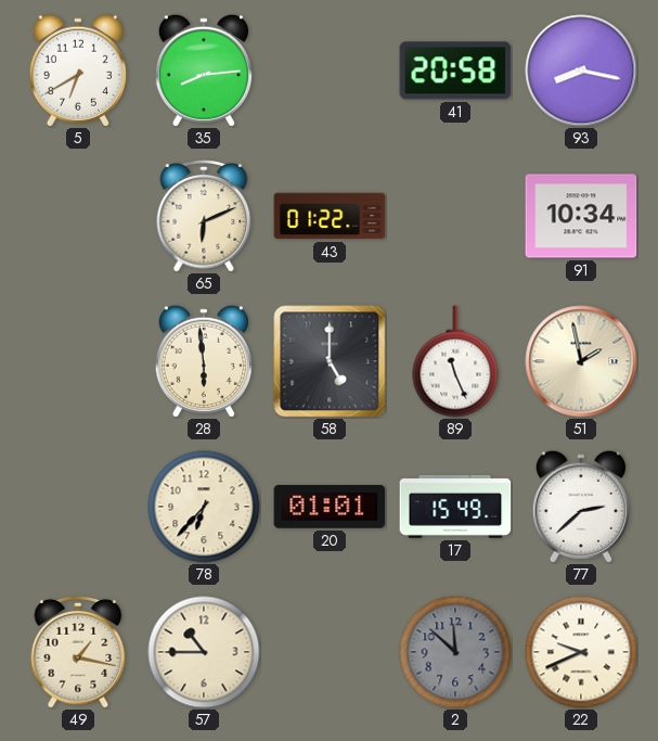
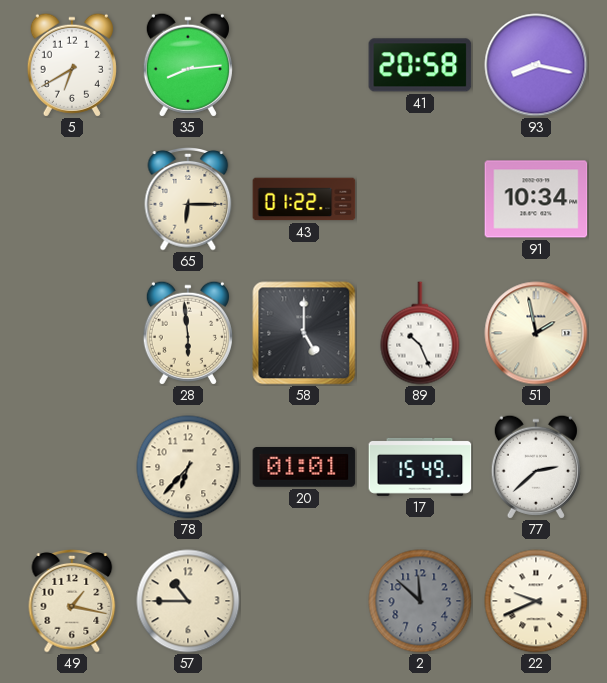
65: 6:11 -> 6:15 (188, 200)
89: 11:26 -> 10:26 (420, 333)
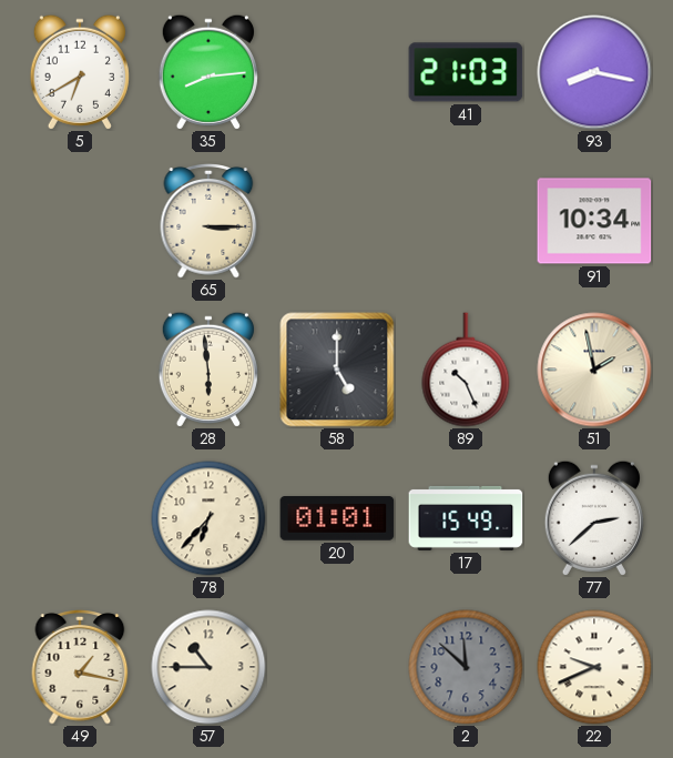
41: 20:58 -> 21:03 (466, 72)
65: 6:15 -> 3:15 (208, 222)
43: 01:22 -> none (304, 199)
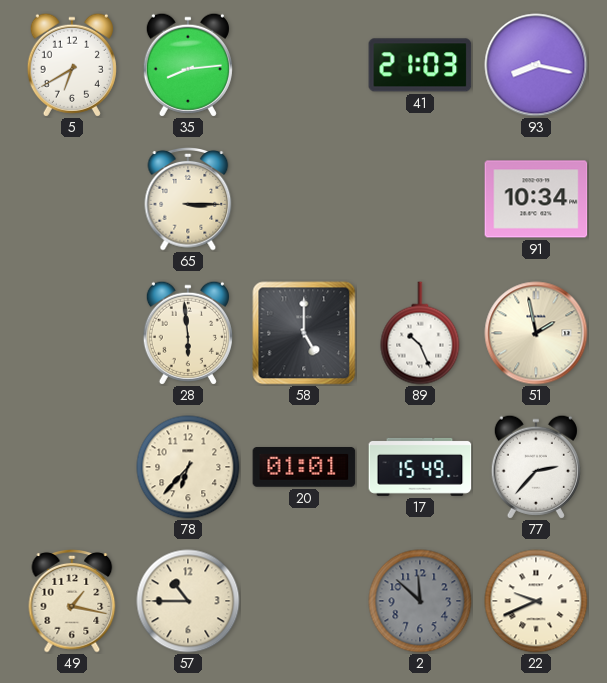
77: 2:38 -> 2:37 (536, 467)
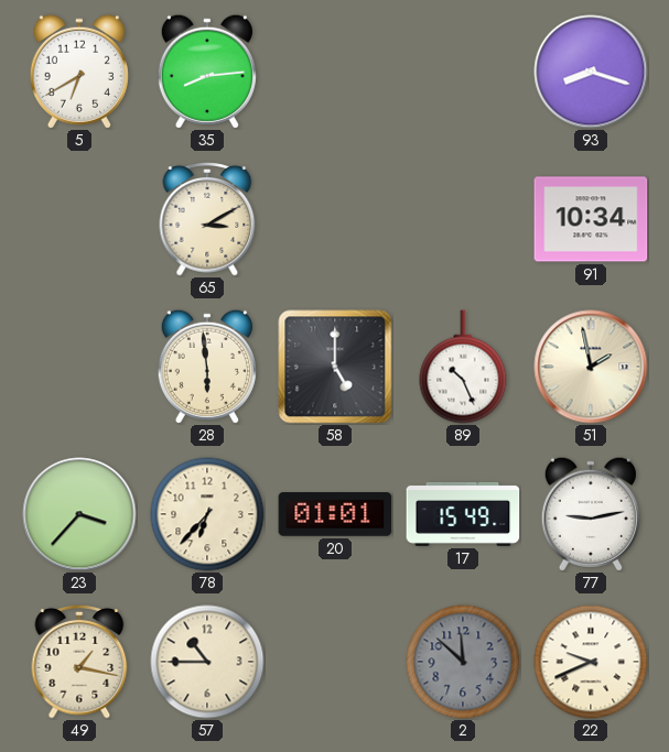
41: 21:03 -> none (420, 65)
93: 8:17 -> 8:18 (591, 72)
65: 3:15 -> 3:10 (207, 220)
23: none -> 3:37 (79, 514)
77: 2:37 -> 9:13 (591, 514)
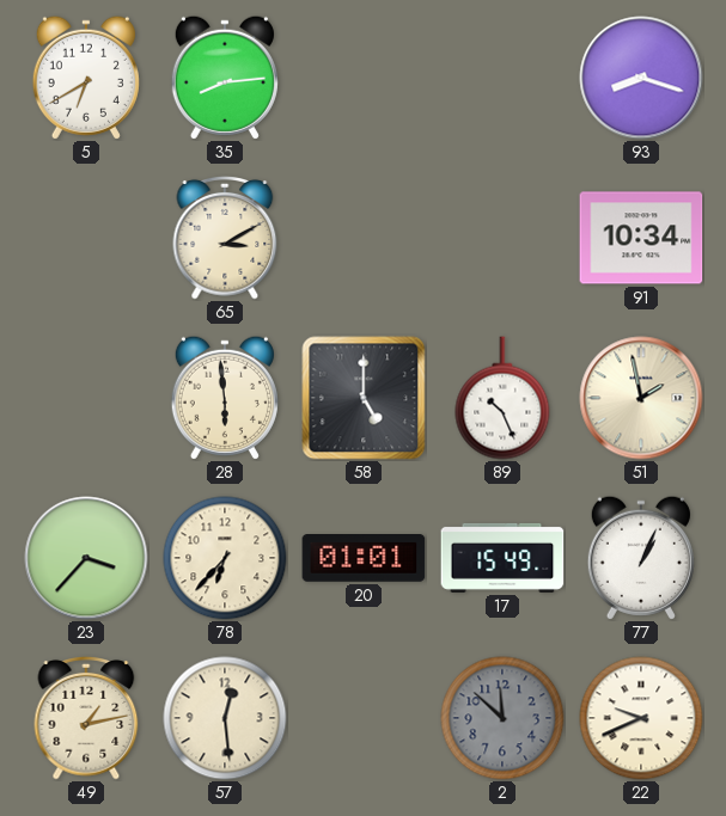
77: 9:13 -> 1:04 (641, 558)
49: 1:17 -> 1:13 (86, 719)
57: 10:45 -> 12:29 (225, 718)
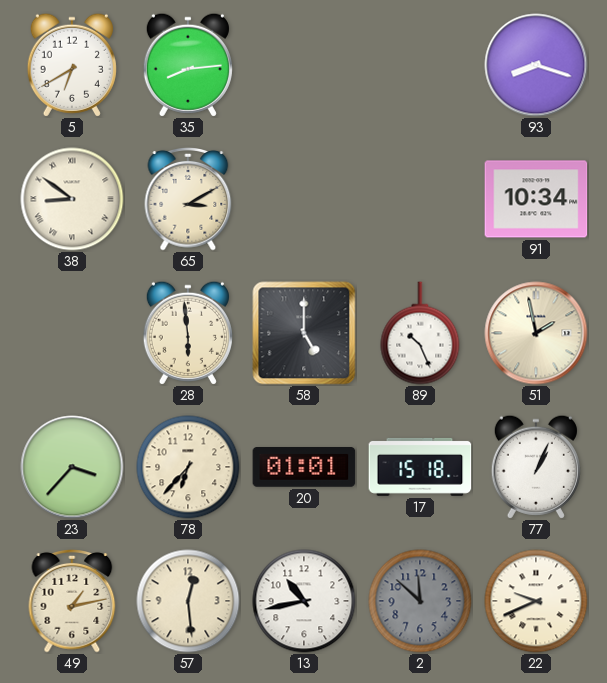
38: none -> 8:51 (72, 199)
17: 15:49 -> 15:18 (420, 467)
13: none -> 10:43 (304, 601)
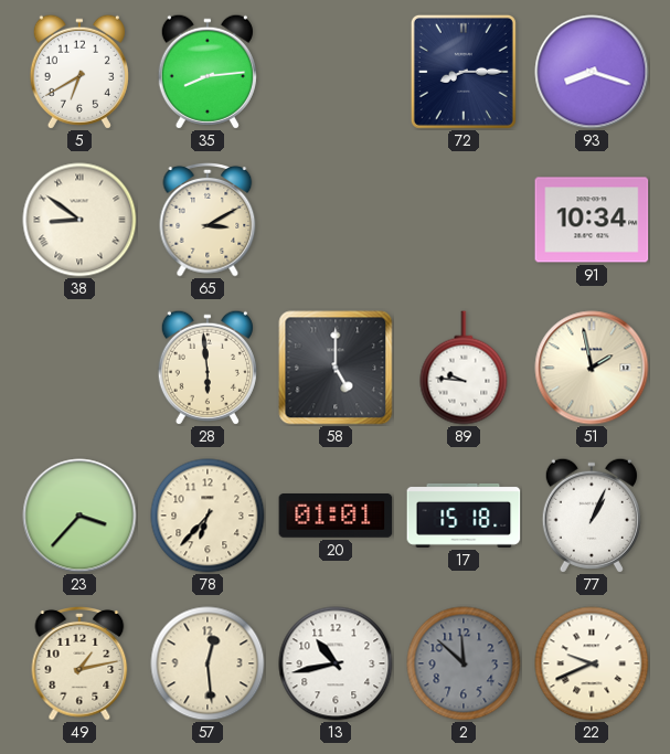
72: none -> 8:15 (464, 72)
89: 10:26 -> 9:46 (464, 368)
